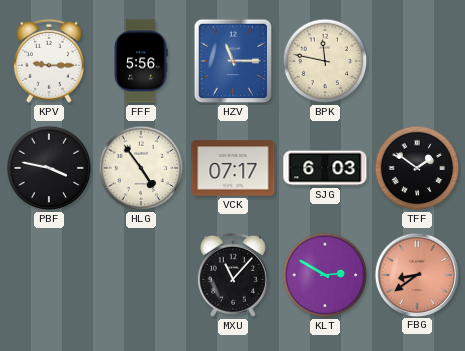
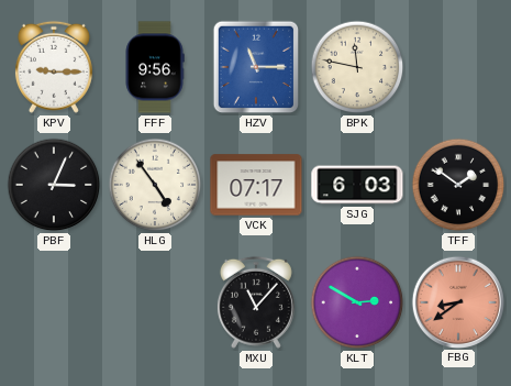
FFF: 5:56 -> 9:56 (155, 67)
PBF: 3:47 -> 3:04 (54, 185)
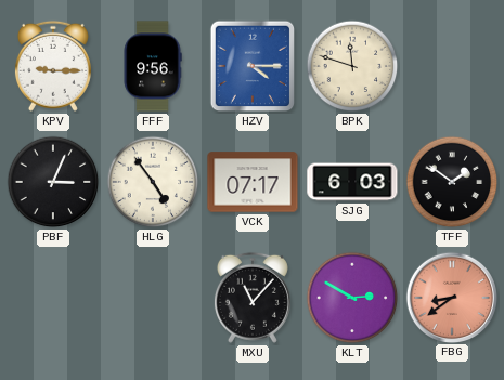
HZV: 11:15 -> 4:15 (253, 66)
BPK: 11:47 -> 11:48 (352, 66)
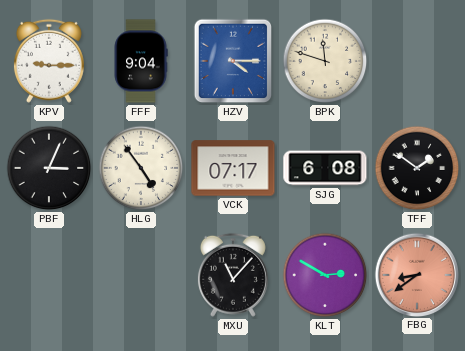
FFF: 9:56 -> 9:04 (141, 61)
SJG: 6:03 -> 6:08 (325, 168)
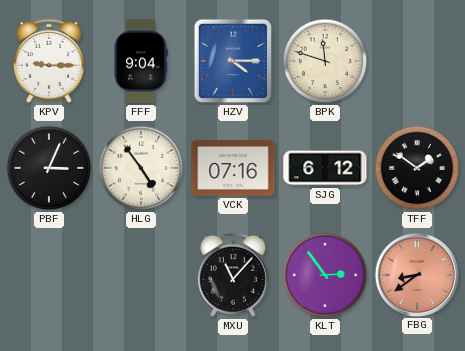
VCK: 07:17 -> 07:16 (233, 168)
SJG: 6:08 -> 6:12 (325, 168)
KLT: 2:50 -> 2:54 (325, 275)
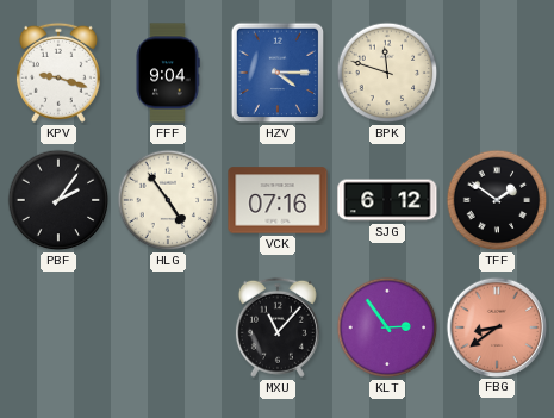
KPV: 9:15 -> 9:18 (58, 73)
PBF: 3:04 -> 2:06 (58, 200)
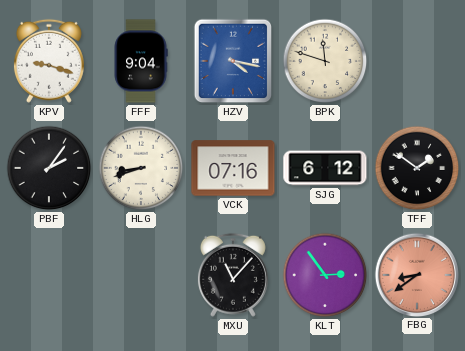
HZV: 4:15 -> 4:17 (233, 61)
HLG: 4:54 -> 8:42 (141, 168)
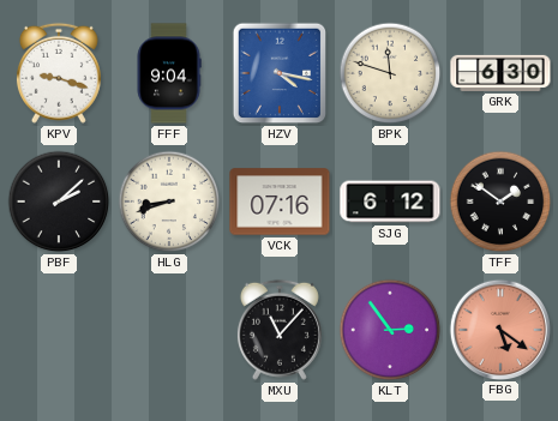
GRK: none -> 6:30 (500, 73)
PBF: 2:06 -> 2:08 (59, 202)
FBG: 8:39 -> 5:21 (499, 329)
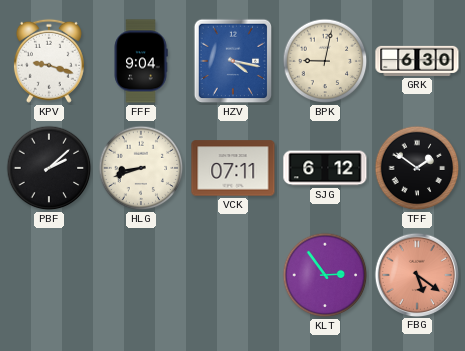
BPK: 11:48 -> 9:02 (325, 61)
VCK: 07:16 -> 07:11 (233, 168)
MXU: 11:07 -> none (280, 330)
